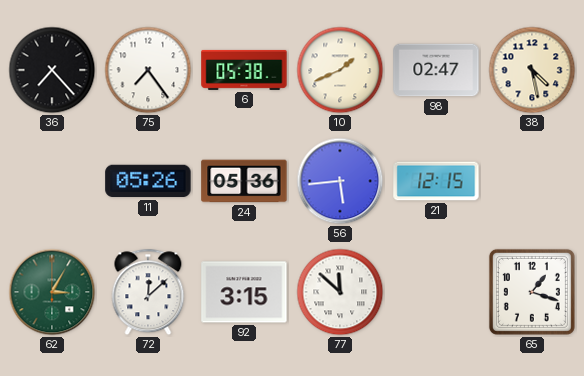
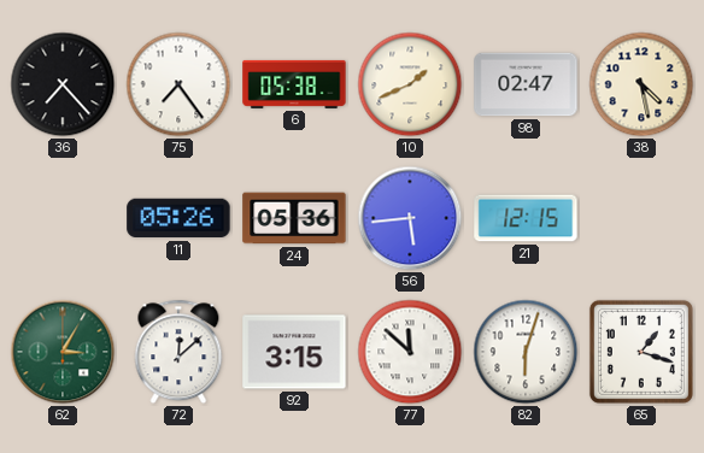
82: none -> 6:03 (526, 352)
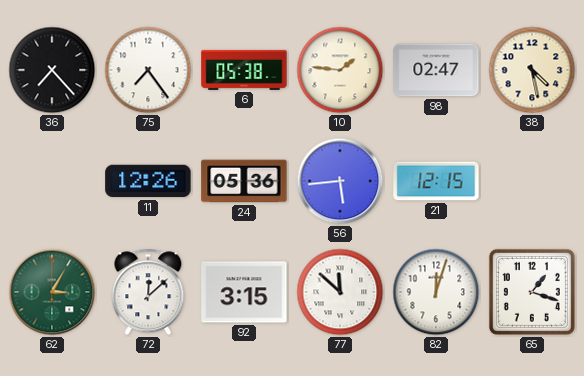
10: 1:41 -> 1:46 (340, 70)
11: 05:26 -> 12:26 (148, 181)
82: 6:03 -> 12:03 (436, 292)
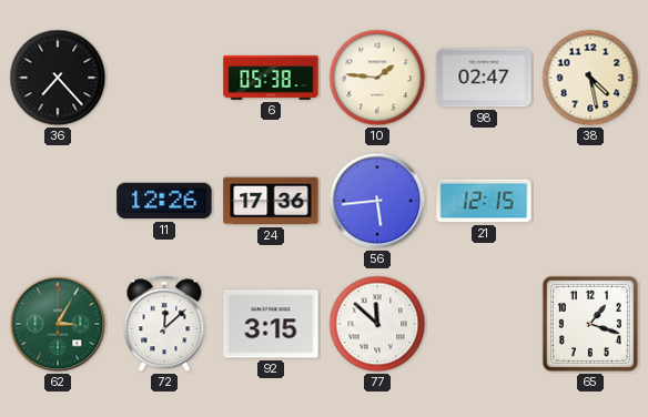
75: 7:24 -> none (148, 70)
24: 05:36 -> 17:36 (271, 201)
82: 12:03 -> none (436, 292)
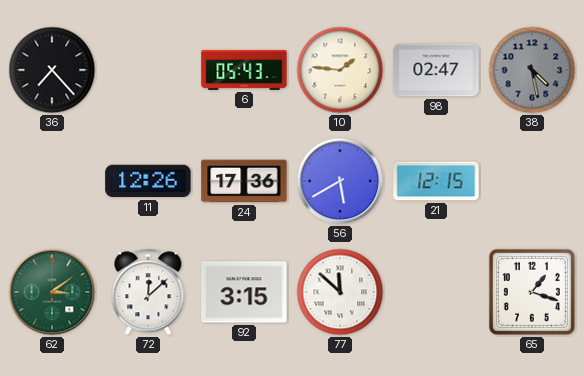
6: 05:38 -> 05:43 (244, 70)
38 dial: cream -> grey (532, 70)
56: 5:44 -> 5:40 (340, 181)
62: 3:05 -> 3:09 (52, 292)
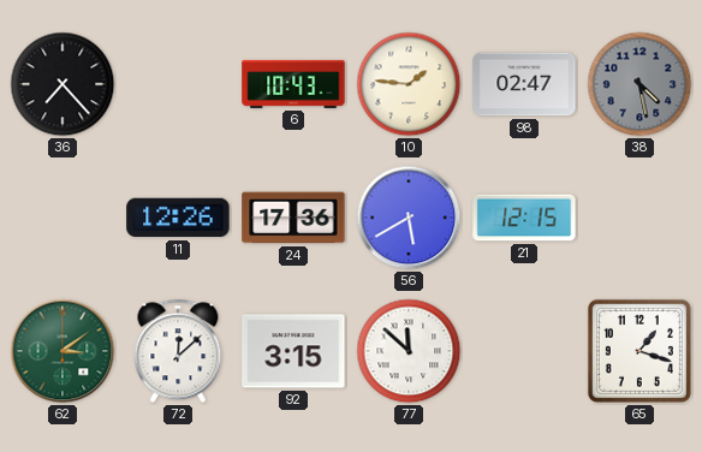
6: 05:43 -> 10:43 (293, 84)
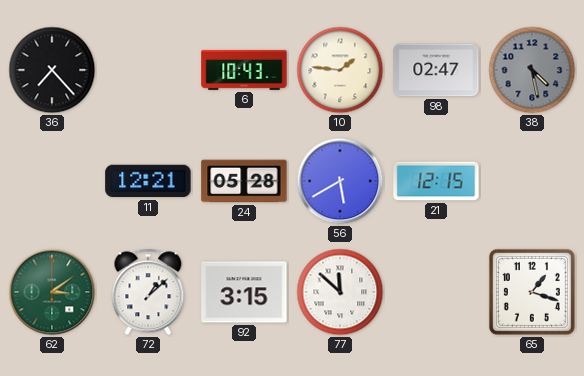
11: 12:26 -> 12:21 (148, 181)
24: 17:36 -> 05:28 (244, 181)
72: 12:08 -> 1:08 (148, 292)
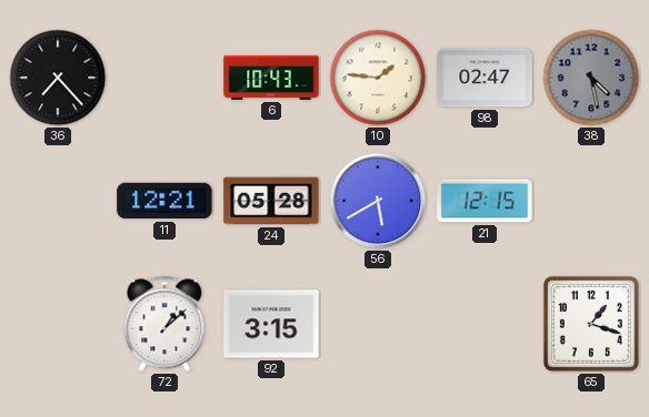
62: 3:09 -> none (52, 292)
77: 11:52 -> none (340, 292)
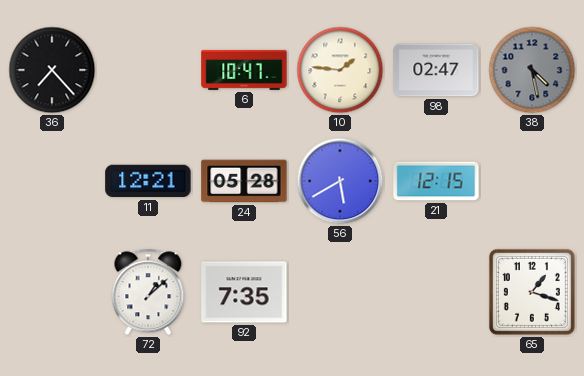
6: 10:43 -> 10:47 (244, 70)
92: 3:15 -> 7:35 (244, 292)
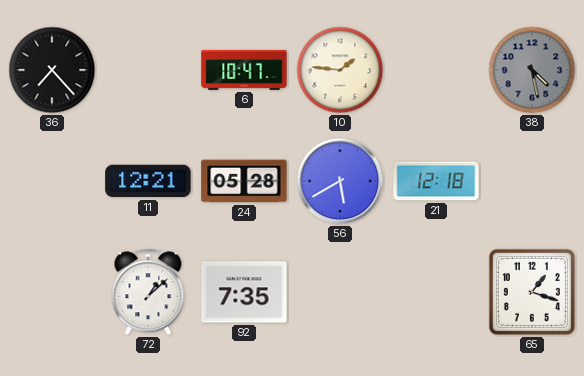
98: 02:47 -> none (436, 70)
21: 12:15 -> 12:18 (436, 181)
